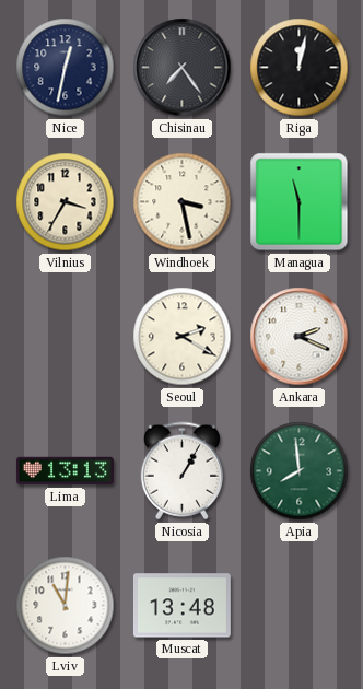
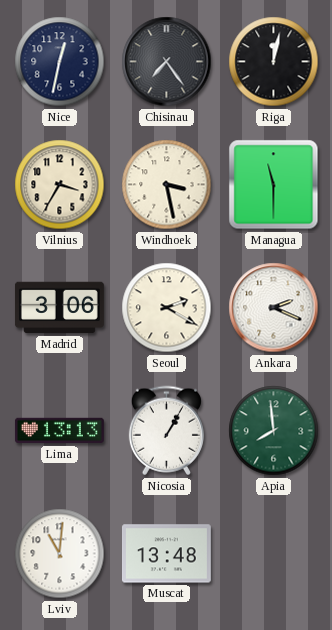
Madrid: none -> 3:06 (59, 308)
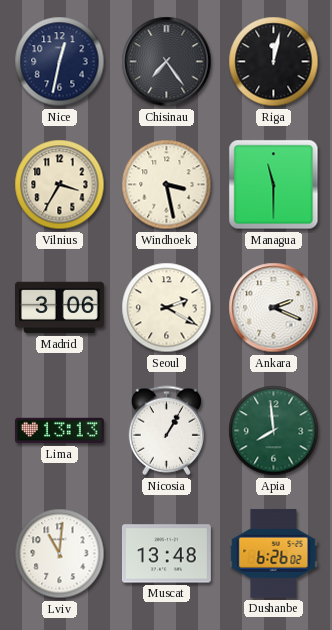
Dushanbe: none -> 6:26 (274, 553)
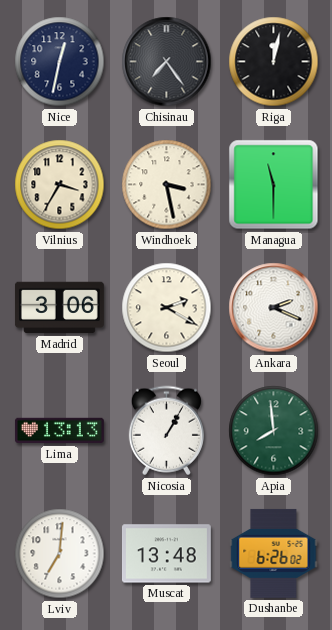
Lviv: 11:01 -> 7:01 (60, 554)
